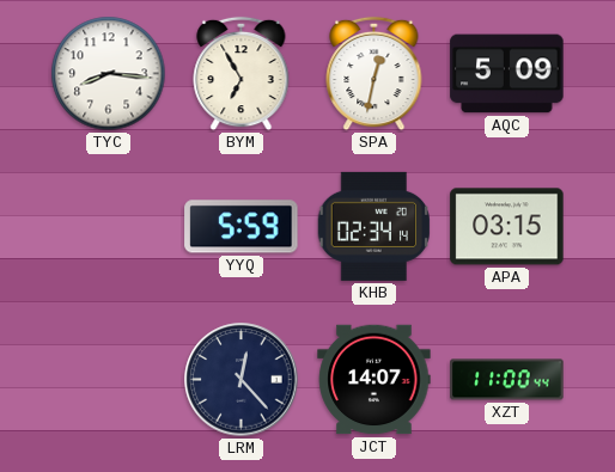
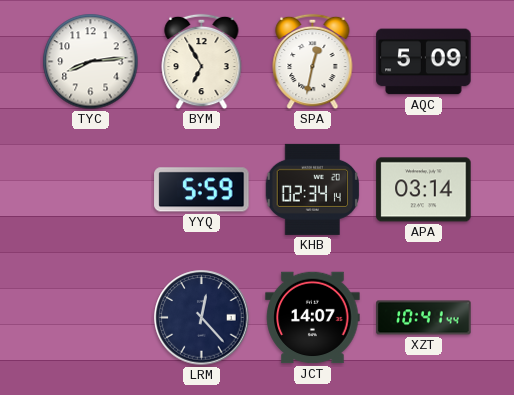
TYC: 8:16 -> 8:14 (91, 62)
APA: 03:15 -> 03:14 (424, 190)
XZT: 11:00 -> 10:41 (424, 318)
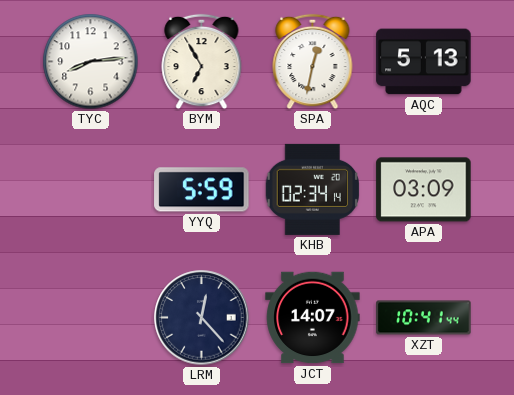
AQC: 5:09 -> 5:13 (424, 62)
APA: 03:14 -> 03:09 (424, 190)
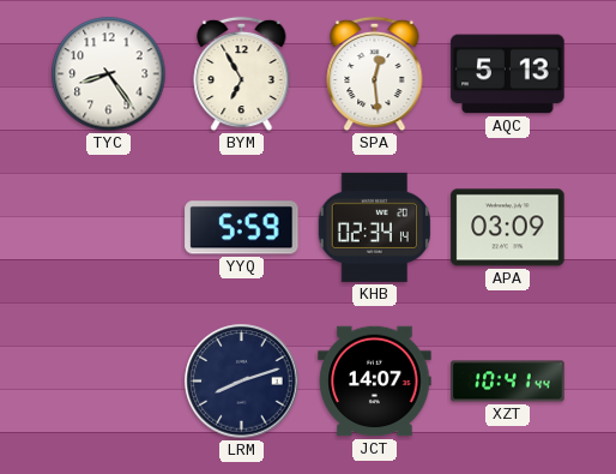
TYC: 8:14 -> 8:24 (109, 74)
SPA: 12:32 -> 12:29 (375, 74)
LRM: 12:23 -> 8:12 (242, 382)
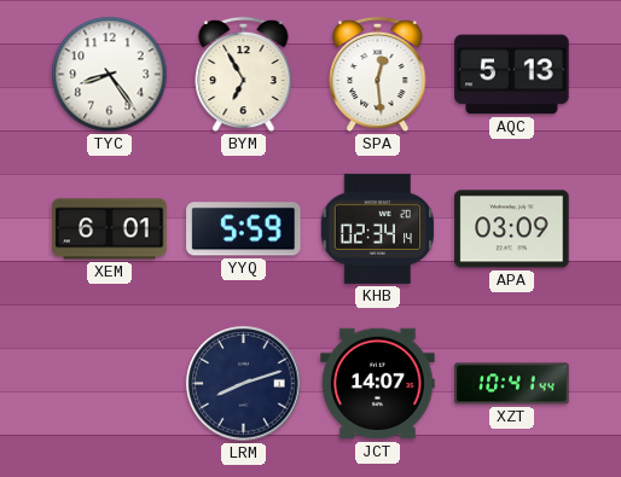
XEM: none -> 6:01 (110, 229)
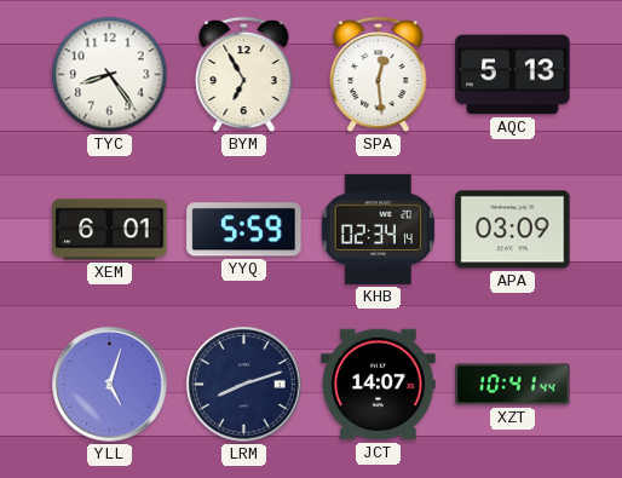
YLL: none -> 5:03 (110, 385)
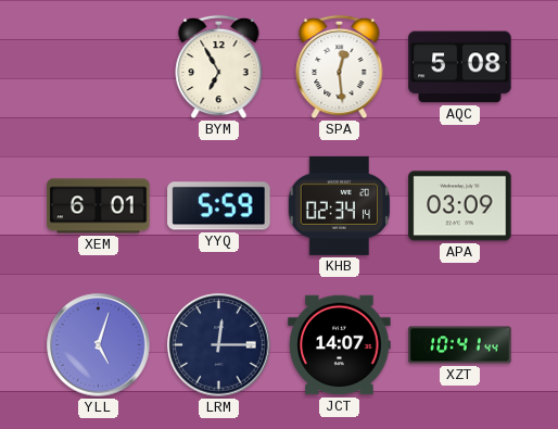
TYC: 8:24 -> none (110, 75)
AQC: 5:13 -> 5:08 (460, 67)
LRM: 8:12 -> 12:15 (219, 345)
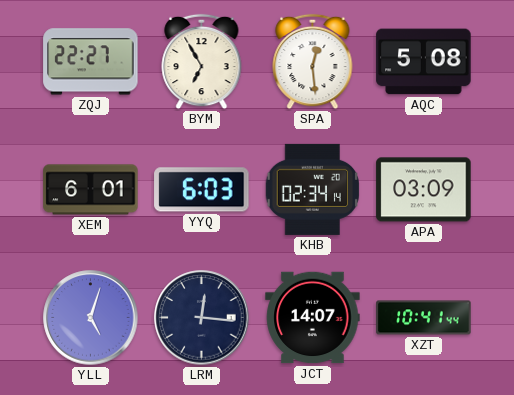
ZQJ: none -> 22:27 (91, 62)
YYQ: 5:59 -> 6:03 (202, 190)
LRM: 12:15 -> 12:16 (202, 318)
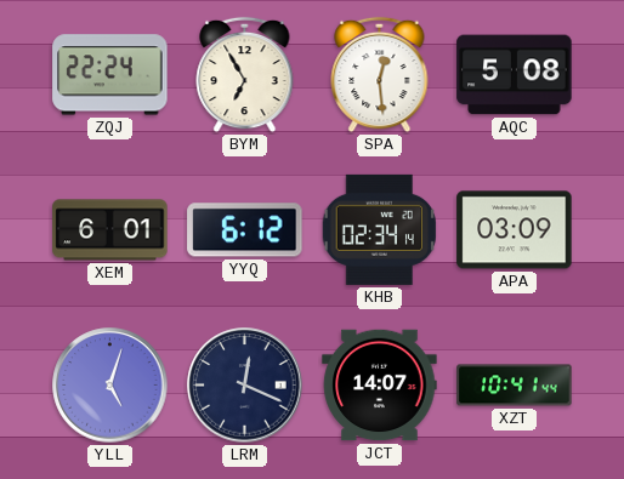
ZQJ: 22:27 -> 22:24 (110, 75)
YYQ: 6:03 -> 6:12 (245, 230)
LRM: 12:16 -> 12:19 (245, 386)
